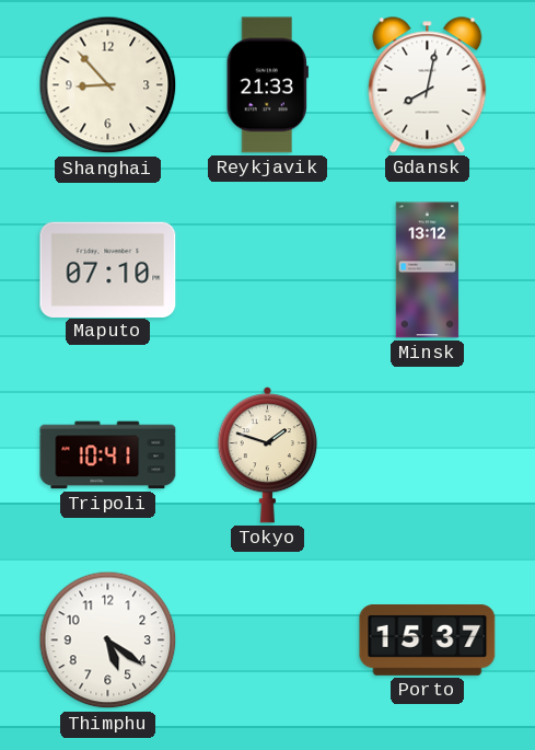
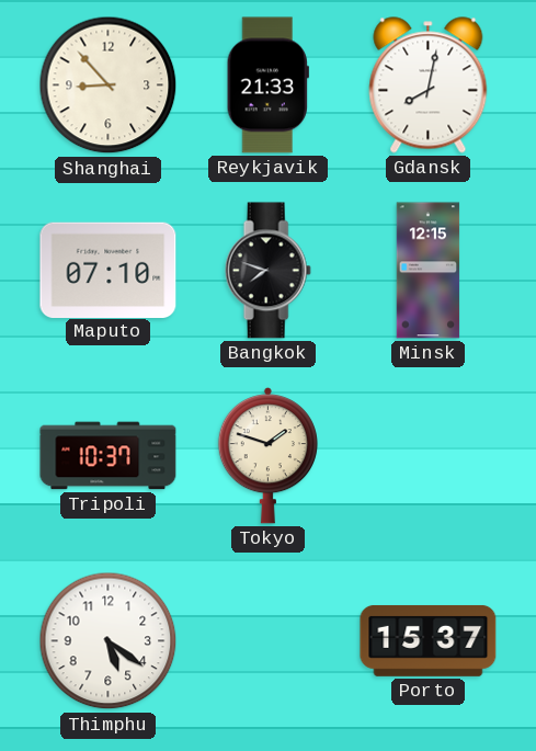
Bangkok: none -> 7:48 (267, 271)
Minsk: 13:12 -> 12:15 (429, 271)
Tripoli: 10:41 -> 10:37 (109, 456)
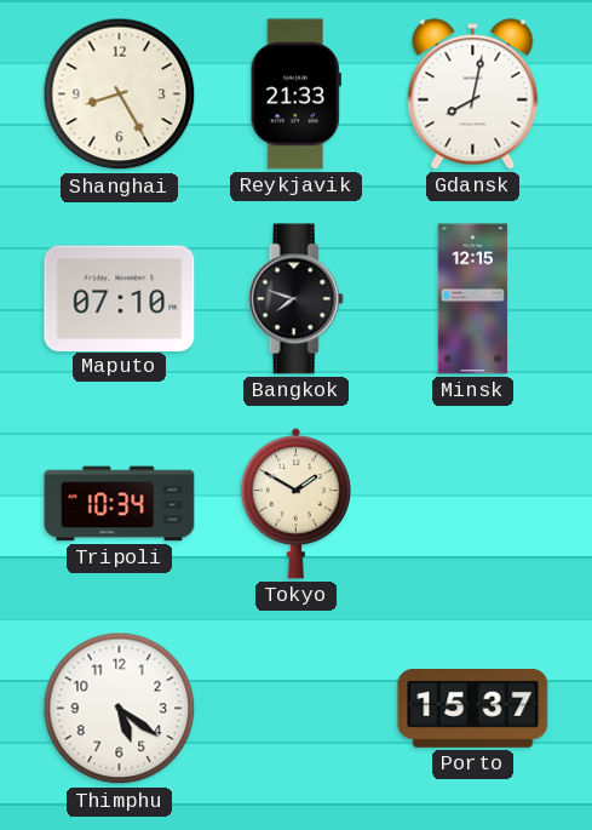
Shanghai: 8:53 -> 8:25 (120, 95)
Tripoli: 10:37 -> 10:34 (120, 504)
Tokyo: 1:48 -> 1:50 (295, 504)
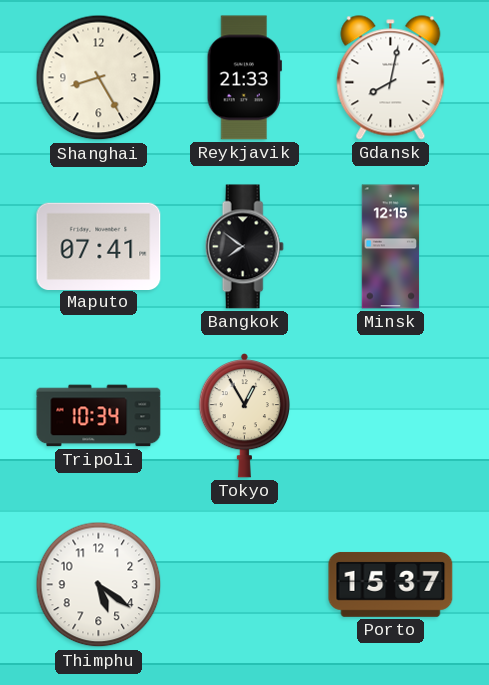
Maputo: 07:10 -> 07:41 (99, 246)
Bangkok: 7:48 -> 7:51 (244, 247)
Tokyo: 1:50 -> 12:55 (244, 416)
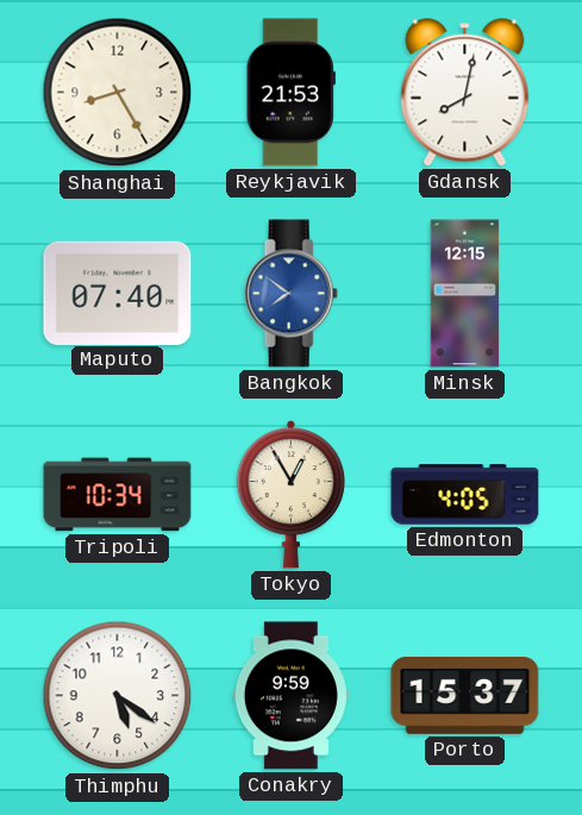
Reykjavik: 21:33 -> 21:53 (290, 93)
Maputo: 07:41 -> 07:40 (118, 293)
Bangkok dial: black -> blue (290, 294)
Edmonton: none -> 4:05 (465, 495)
Conakry: none -> 9:59 (290, 696)
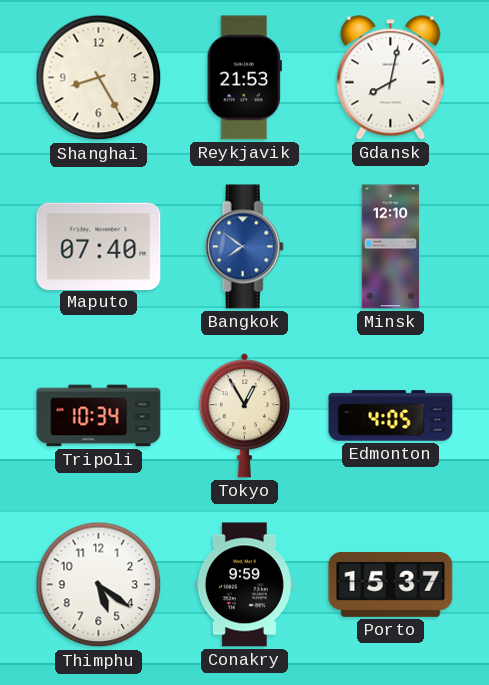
Minsk: 12:15 -> 12:10 (391, 247)
